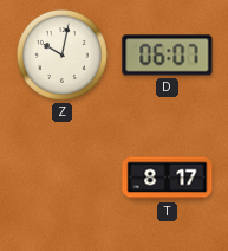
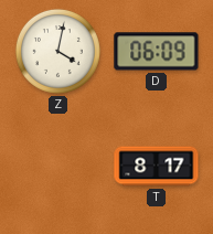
Z: 10:02 -> 4:02 (57, 51)
D: 06:07 -> 06:09 (157, 52)
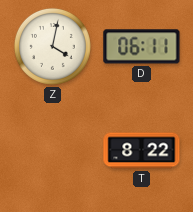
D: 06:09 -> 06:11 (142, 47)
T: 8:17 -> 8:22 (142, 151)
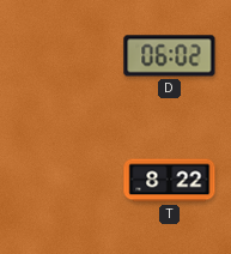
Z: 4:02 -> none (52, 46)
D: 06:11 -> 06:02 (170, 56)
